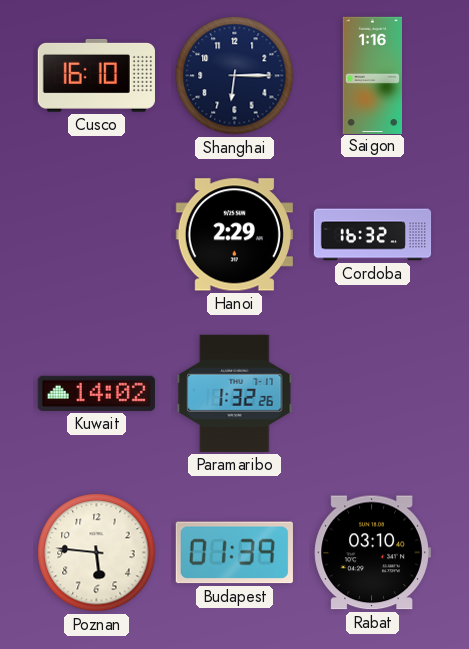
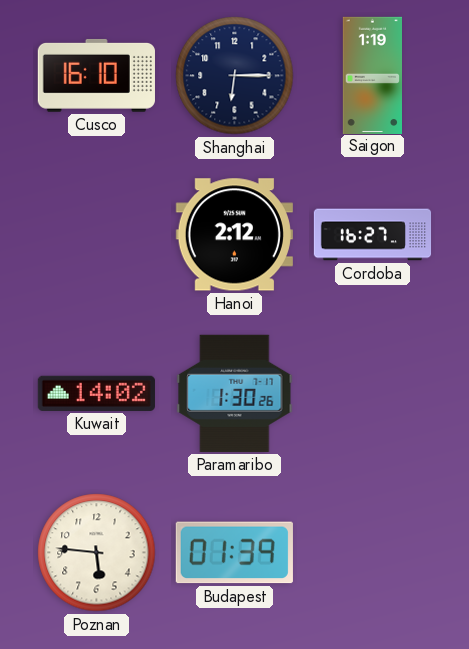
Saigon: 1:16 -> 1:19 (372, 75)
Hanoi: 2:29 -> 2:12 (234, 235)
Cordoba: 16:32 -> 16:27 (373, 235)
Paramaribo: 1:32 -> 1:30 (235, 393)
Rabat: 03:10 -> none (372, 553)
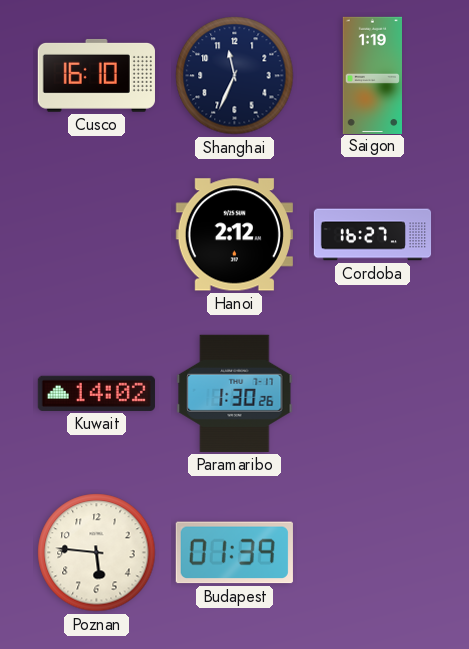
Shanghai: 6:15 -> 11:34 (235, 76)
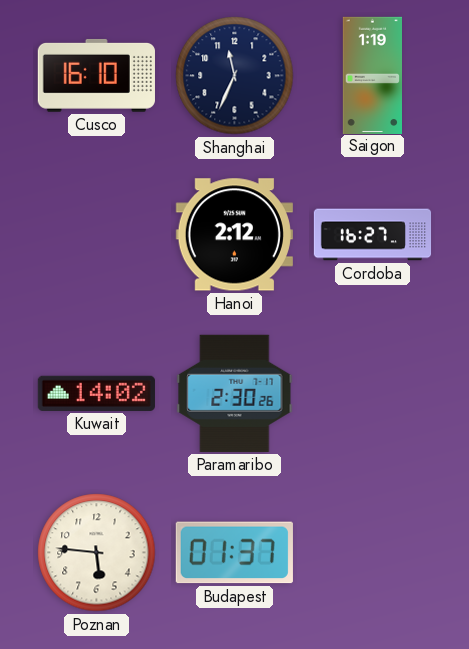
Paramaribo: 1:30 -> 2:30 (235, 393)
Budapest: 01:39 -> 01:37 (234, 553)
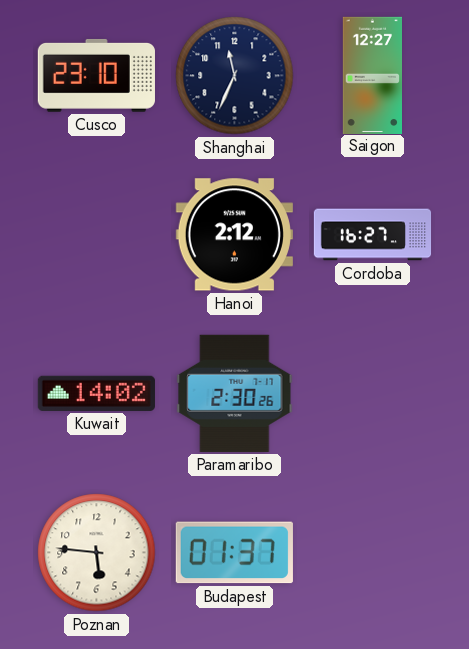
Cusco: 16:10 -> 23:10 (96, 75)
Saigon: 1:19 -> 12:27 (372, 75)
